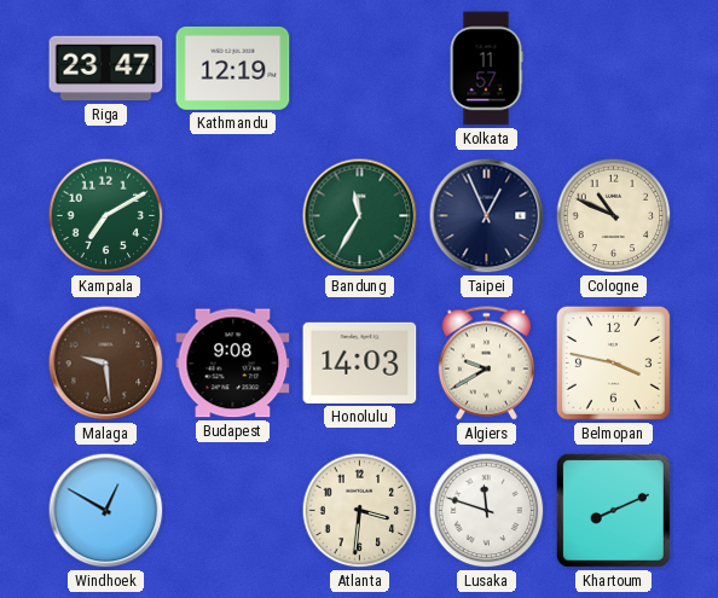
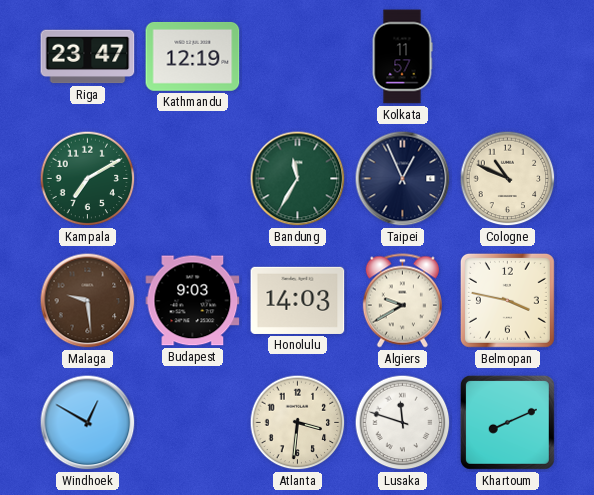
Budapest: 9:08 -> 9:03 (193, 301)
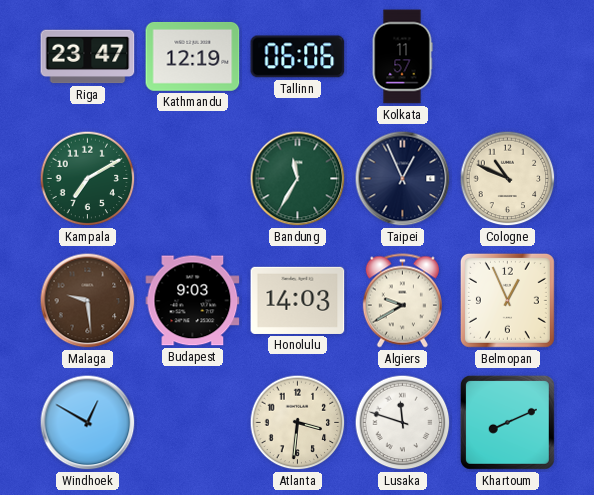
Tallinn: none -> 06:06 (298, 57)
Belmopan: 3:47 -> 12:56 (507, 300)
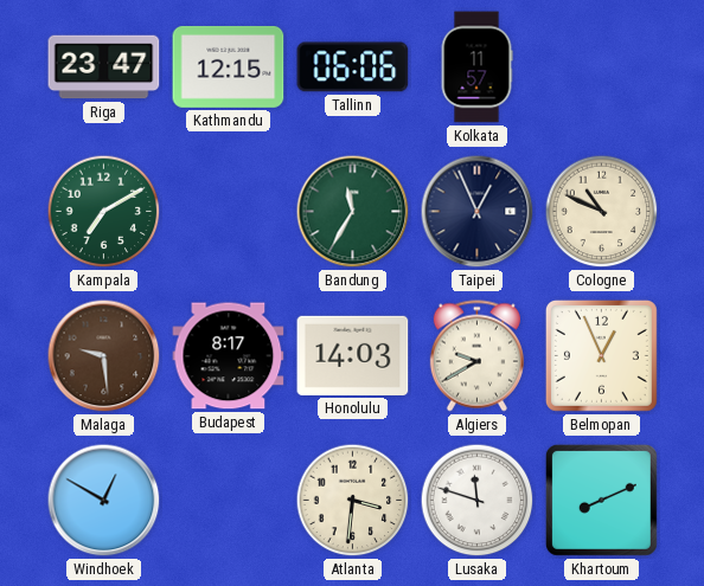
Kathmandu: 12:19 -> 12:15 (229, 66)
Budapest: 9:03 -> 8:17 (229, 356)
